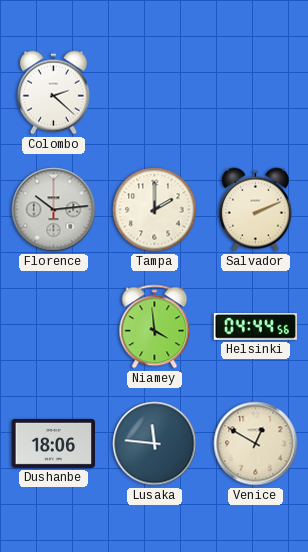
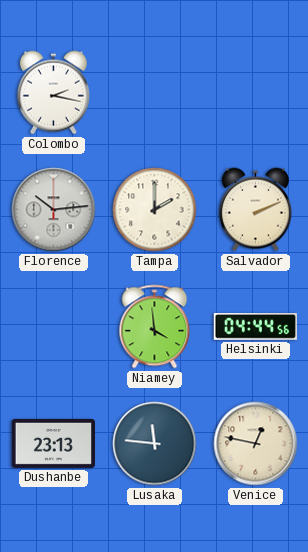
Colombo: 2:22 -> 2:17 (53, 93)
Dushanbe: 18:06 -> 23:13 (53, 443)
Venice: 12:50 -> 12:47 (256, 444)
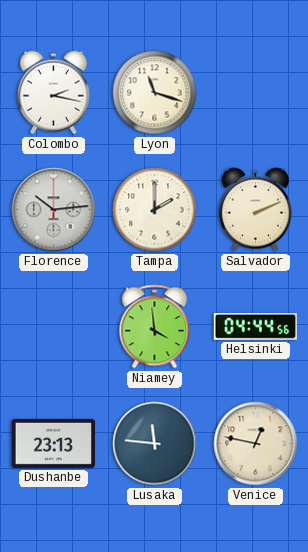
Lyon: none -> 11:18 (155, 93)
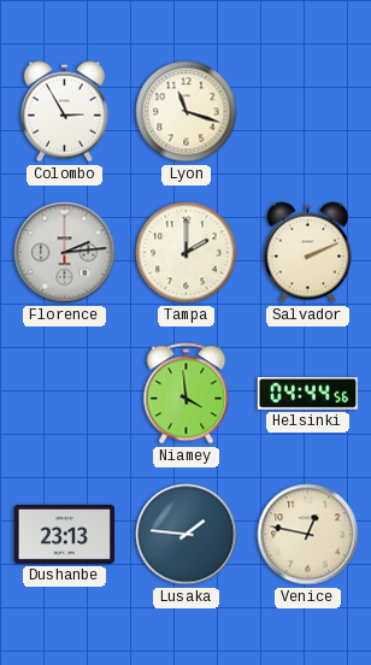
Colombo: 2:17 -> 2:55 (64, 112)
Florence: 10:14 -> 2:14 (65, 253)
Lusaka: 11:46 -> 1:46 (187, 535)
